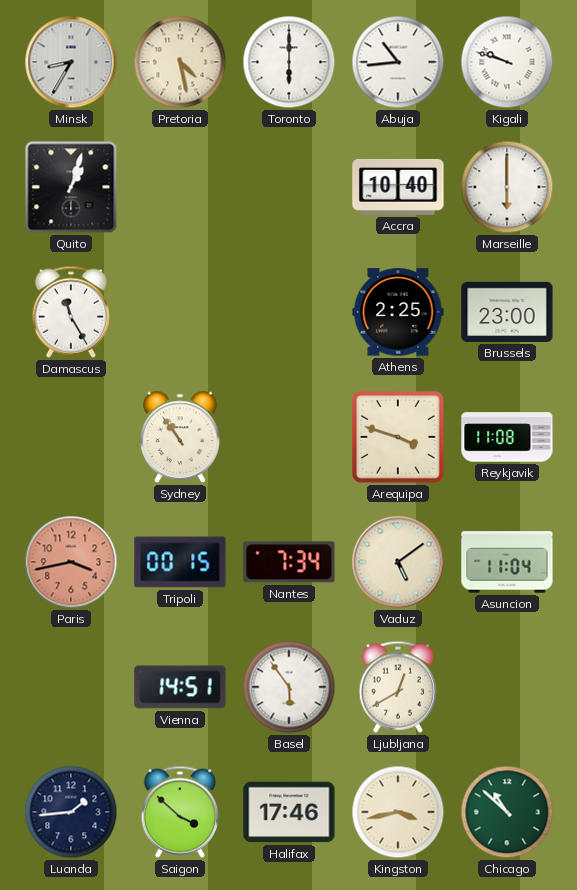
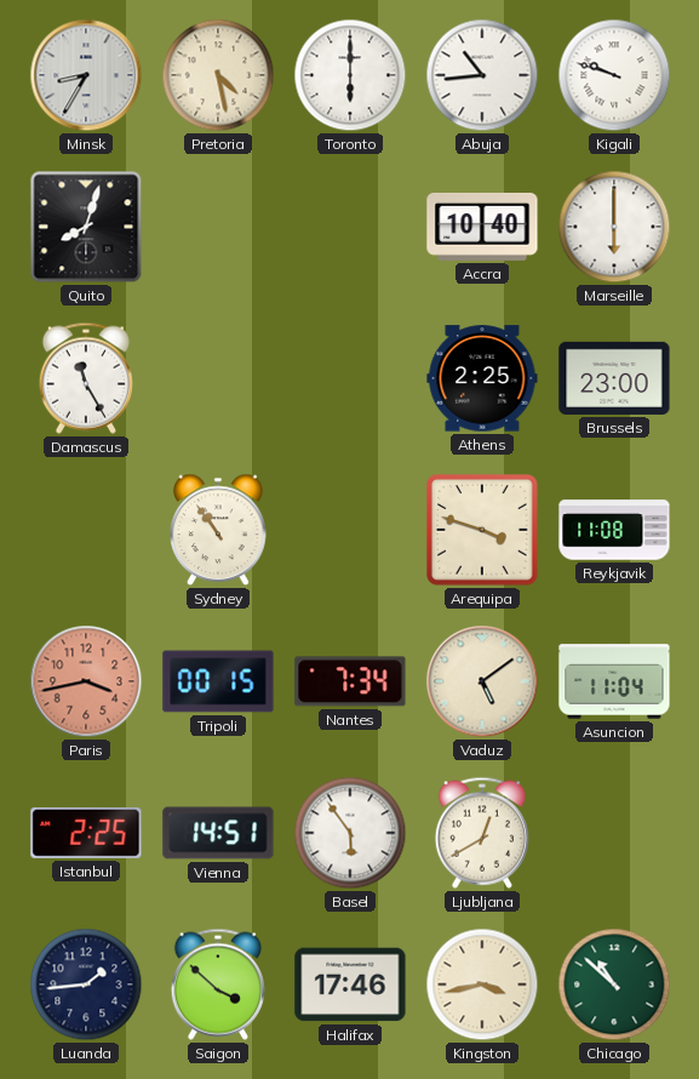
Quito: 1:03 -> 8:03 (86, 227)
Istanbul: none -> 2:25 (86, 833)
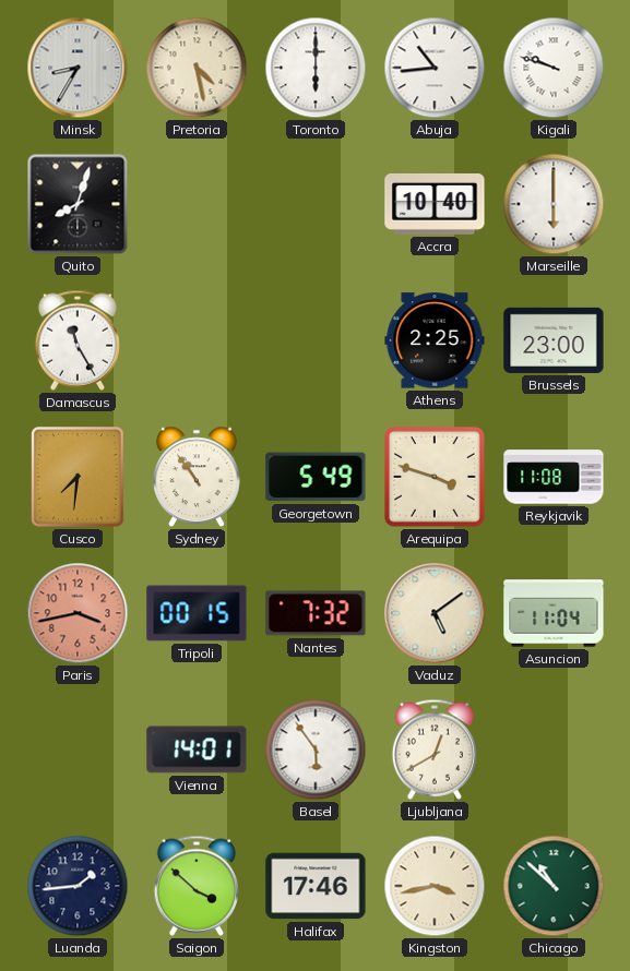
Cusco: none -> 7:31 (79, 478)
Georgetown: none -> 5:49 (316, 477)
Nantes: 7:34 -> 7:32 (316, 613)
Istanbul: 2:25 -> none (86, 833)
Vienna: 14:51 -> 14:01 (197, 750)
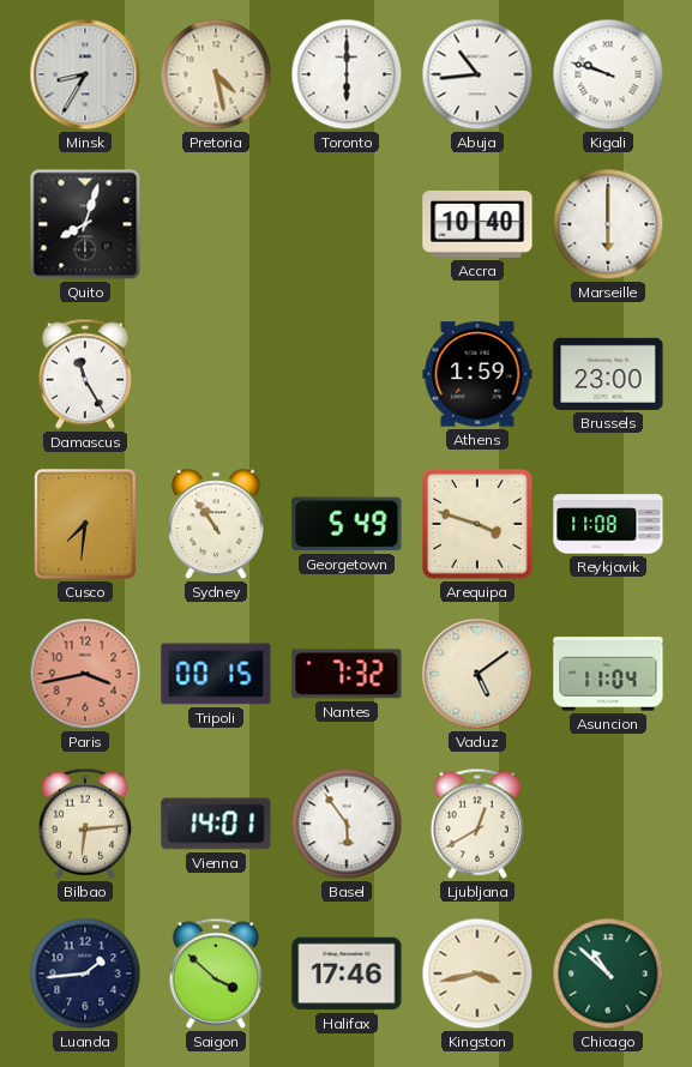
Athens: 2:25 -> 1:59 (477, 374)
Bilbao: none -> 6:14 (85, 824)
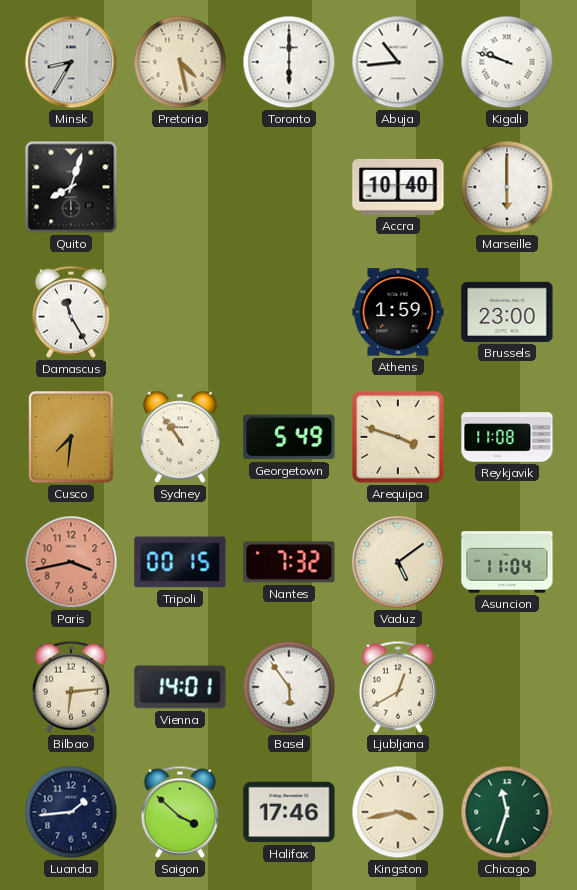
Chicago: 10:52 -> 11:33 (507, 812)
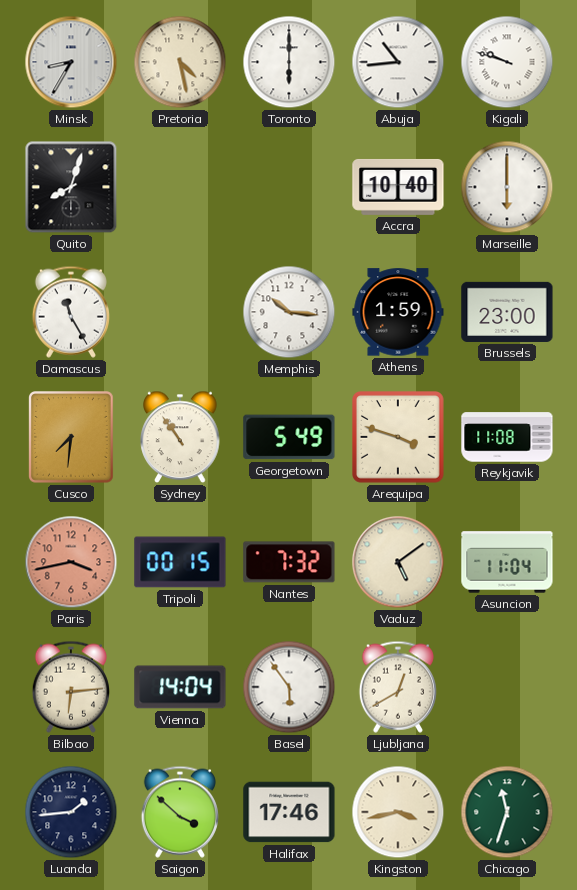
Memphis: none -> 10:16 (289, 312)
Vienna: 14:01 -> 14:04 (180, 687)
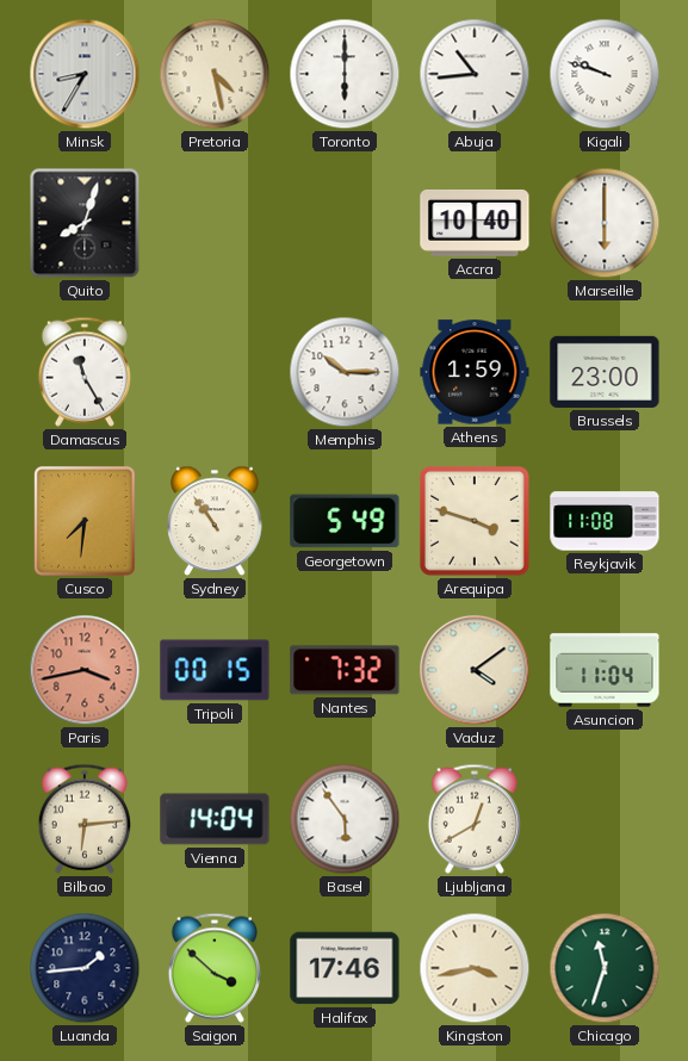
Memphis: 10:16 -> 10:15 (345, 372)
Vaduz: 5:09 -> 4:09 (475, 670)
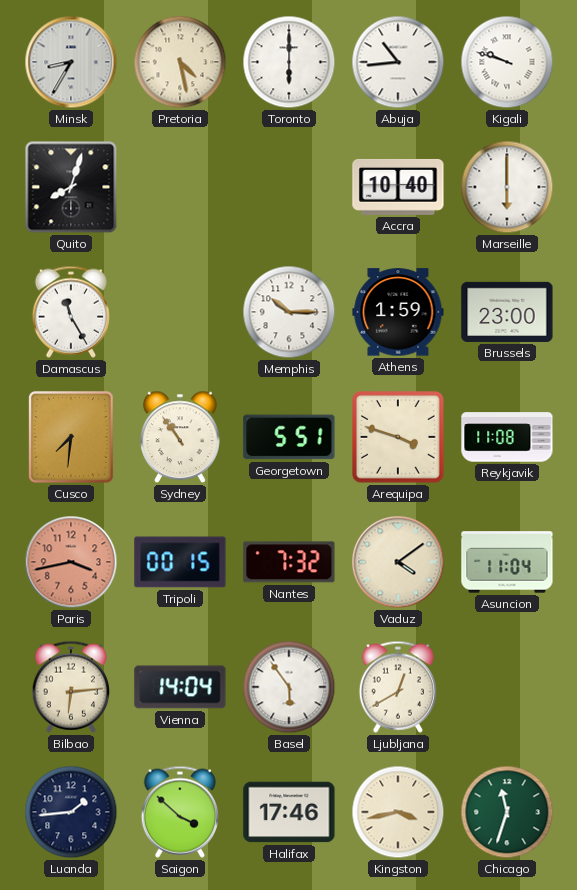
Georgetown: 5:49 -> 5:51 (289, 437)
